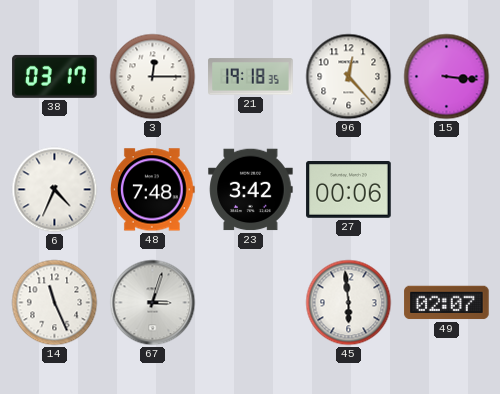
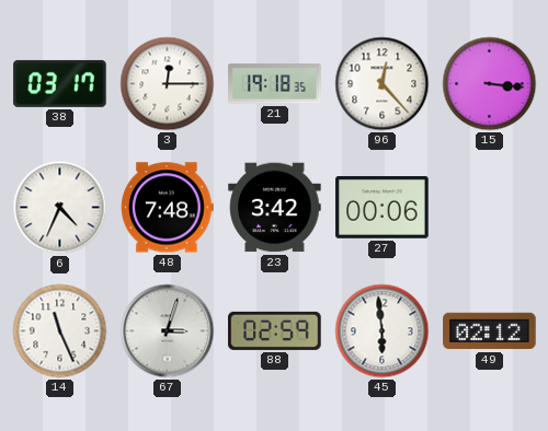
88: none -> 02:59 (275, 330)
49: 02:07 -> 02:12 (490, 331)
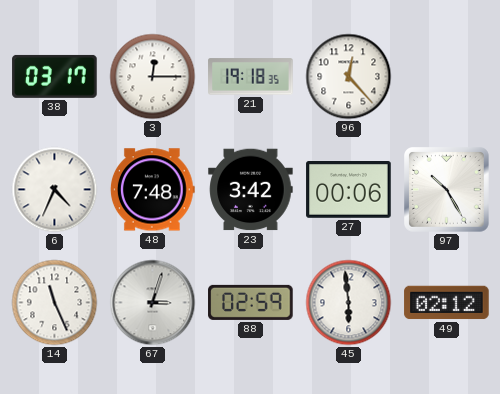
15: 3:16 -> none (490, 84)
97: none -> 10:25 (447, 190)
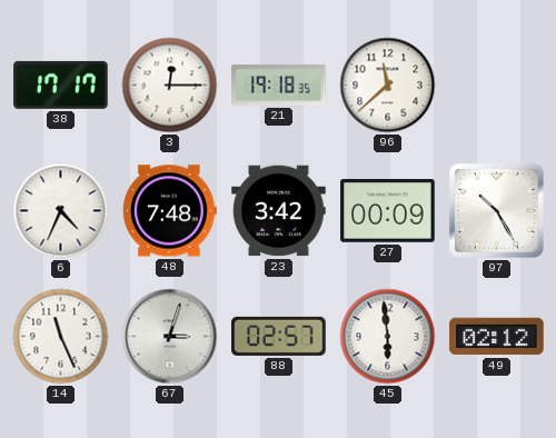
38: 03:17 -> 17:17 (61, 84)
96: 12:23 -> 11:38 (388, 86)
27: 00:06 -> 00:09 (388, 211)
88: 02:59 -> 02:57 (279, 336)
